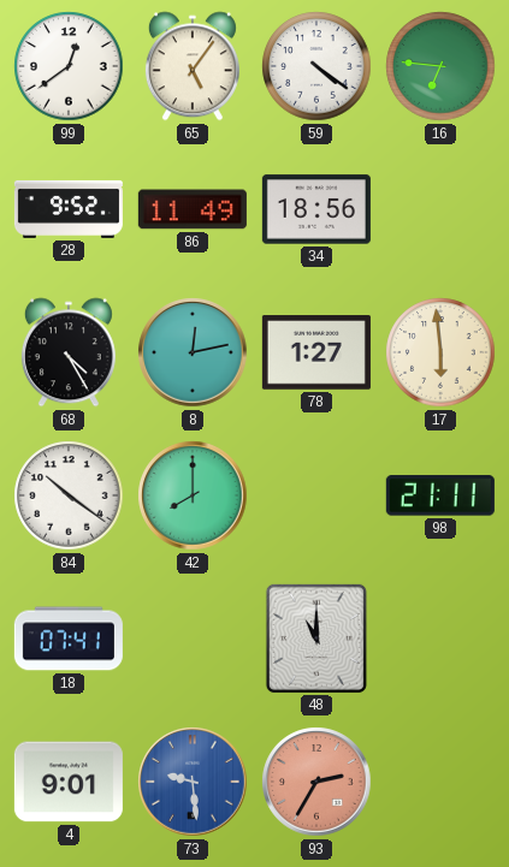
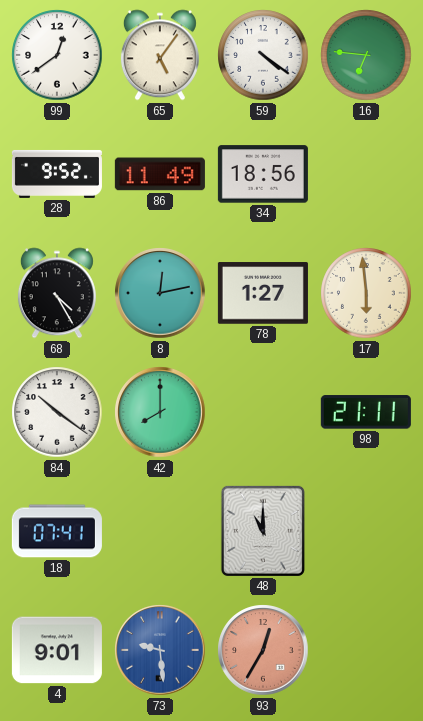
93: 2:35 -> 12:35 (263, 650)
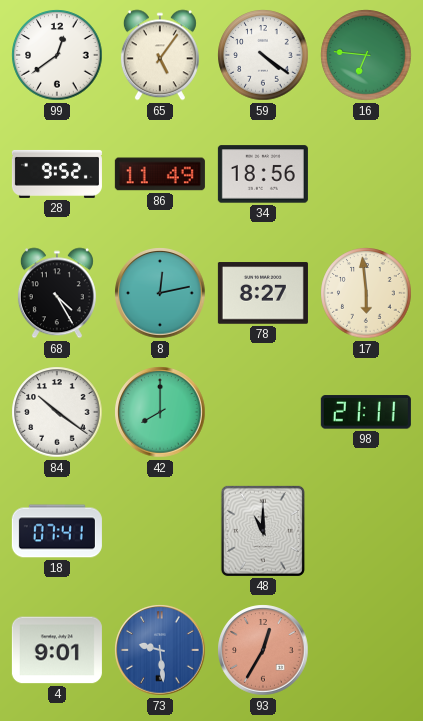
78: 1:27 -> 8:27 (263, 293)
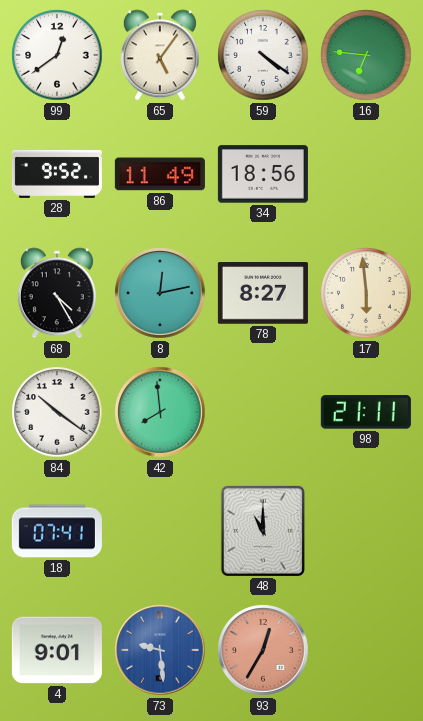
42: 8:00 -> 7:59 (160, 412)
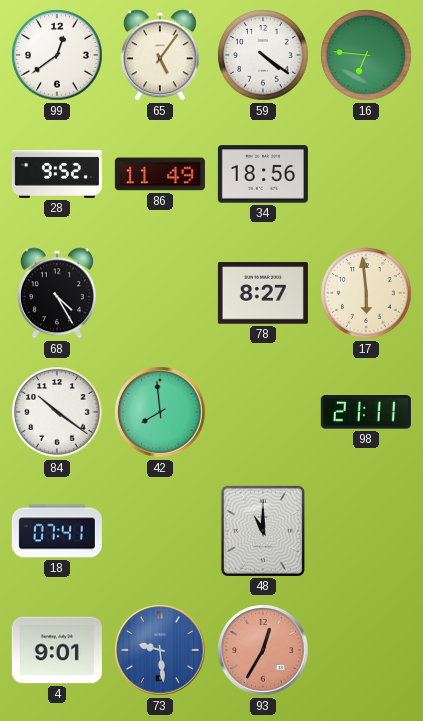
8: 12:13 -> none (160, 293)
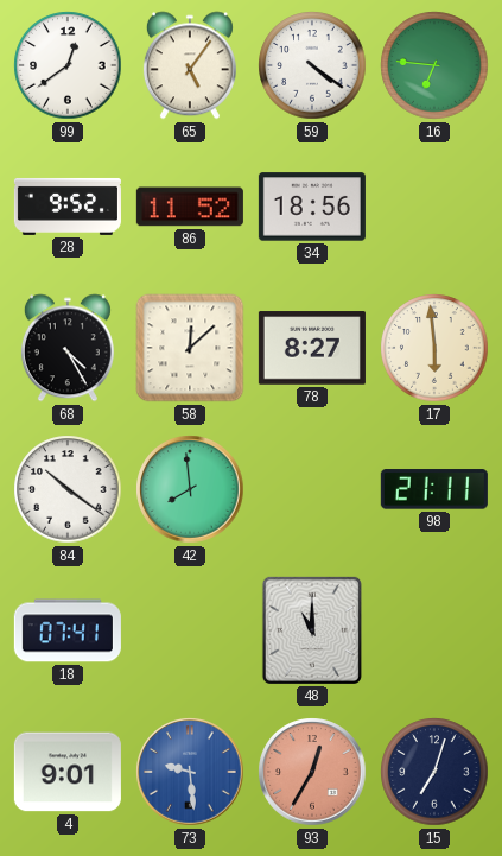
86: 11:49 -> 11:52 (190, 207)
58: none -> 12:08 (190, 348)
15: none -> 7:03 (434, 772)
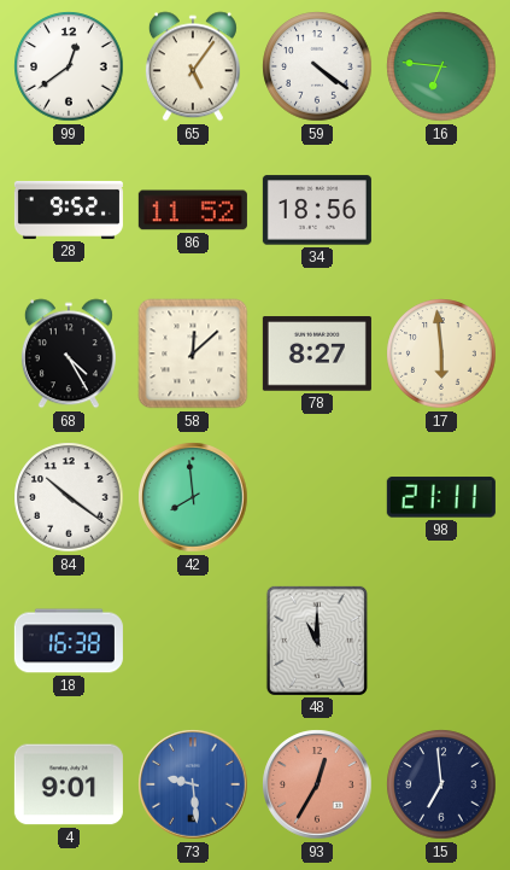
18: 07:41 -> 16:38 (69, 641)
15: 7:03 -> 6:59 (441, 784)
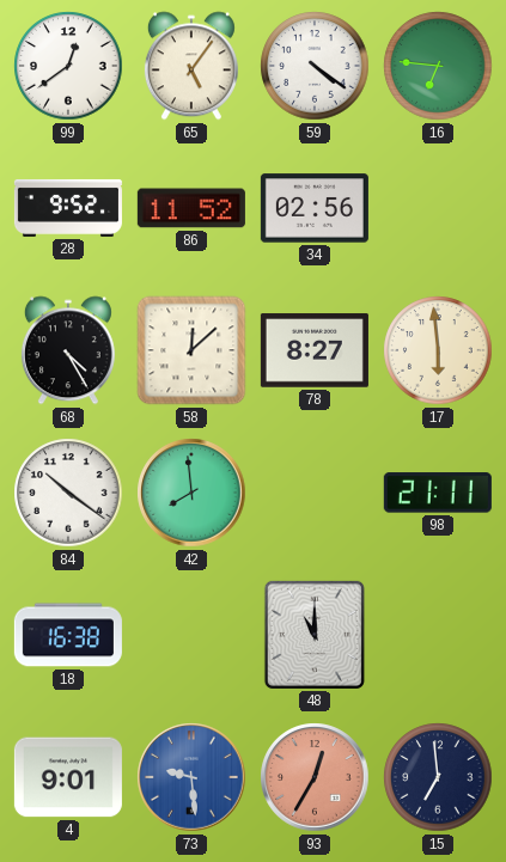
34: 18:56 -> 02:56 (315, 208)
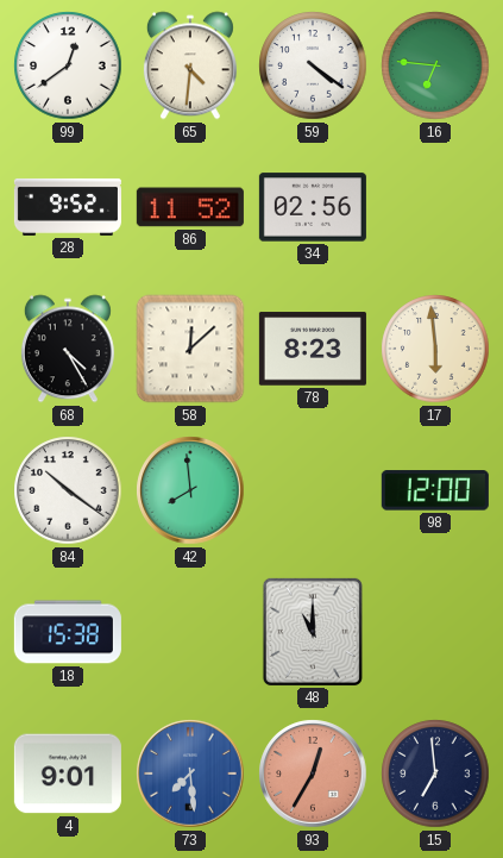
65: 5:06 -> 4:31 (190, 65)
78: 8:27 -> 8:23 (313, 349)
98: 21:11 -> 12:00 (435, 490)
18: 16:38 -> 15:38 (68, 632)
73: 9:29 -> 7:29 (190, 774)
